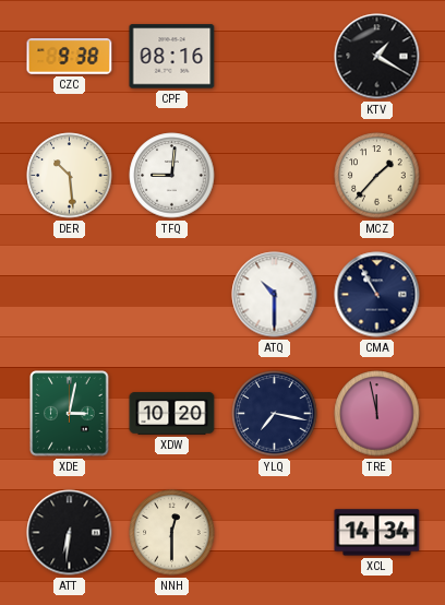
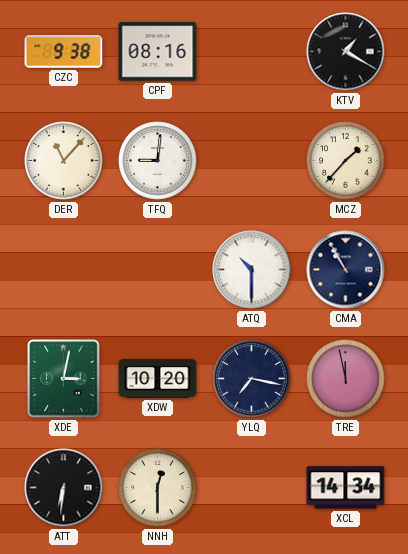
DER: 10:29 -> 11:07 (64, 161)
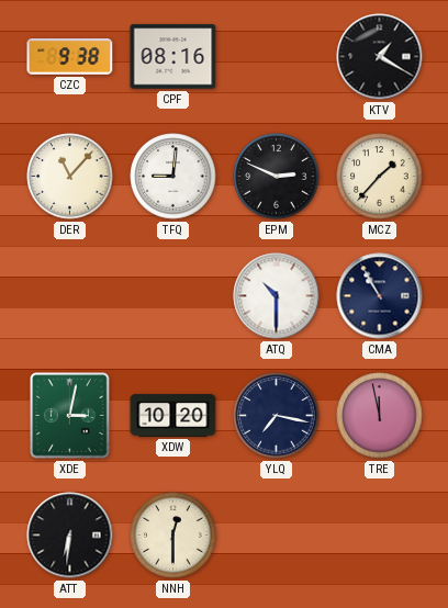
EPM: none -> 2:49 (277, 177)
XCL: 14:34 -> none (346, 488)
